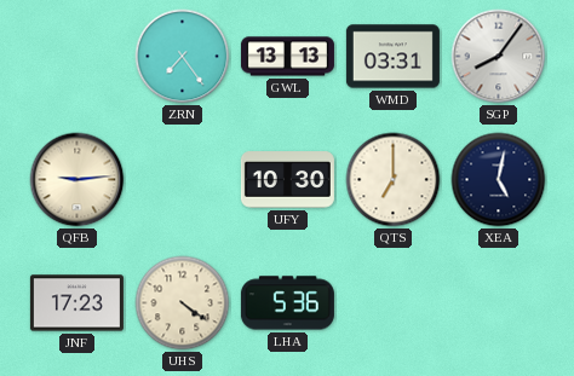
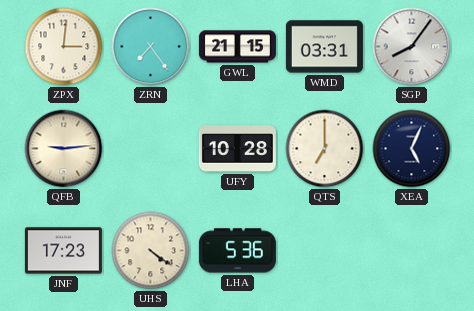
ZPX: none -> 3:01 (64, 47)
GWL: 13:13 -> 21:15 (237, 47)
UFY: 10:30 -> 10:28 (237, 149)
XEA: 5:02 -> 5:04 (412, 149)
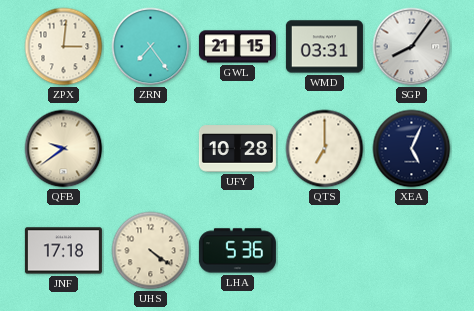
QFB: 9:14 -> 9:39 (64, 149)
JNF: 17:23 -> 17:18 (63, 251)
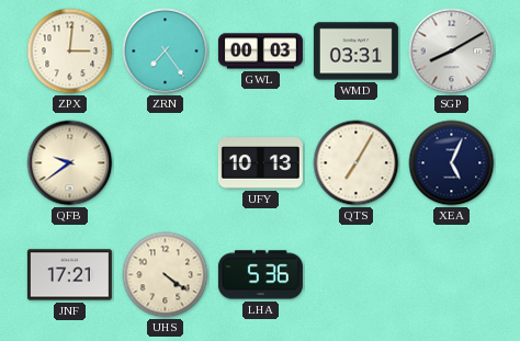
GWL: 21:15 -> 00:03 (260, 52)
SGP: 8:06 -> 8:10 (452, 52)
UFY: 10:28 -> 10:13 (260, 163)
QTS: 7:00 -> 7:05 (357, 163)
JNF: 17:18 -> 17:21 (69, 275)
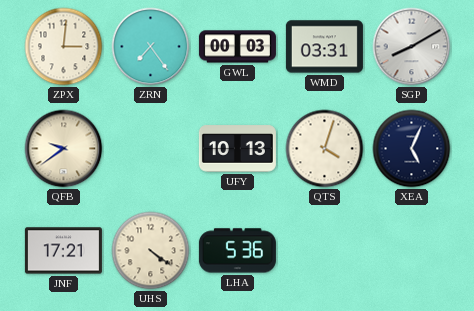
QTS: 7:05 -> 4:03 (325, 149)
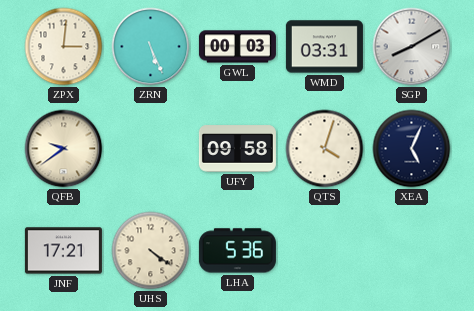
ZRN: 7:24 -> 5:26 (151, 47)
UFY: 10:13 -> 09:58 (237, 149)
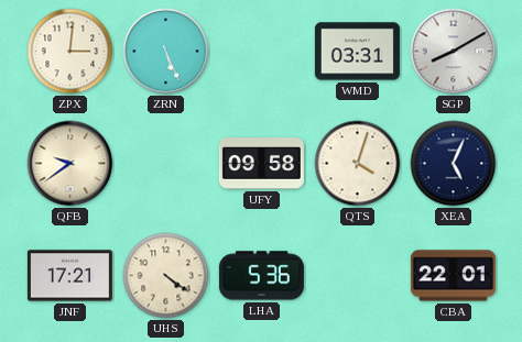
GWL: 00:03 -> none (237, 47)
CBA: none -> 22:01 (453, 276)
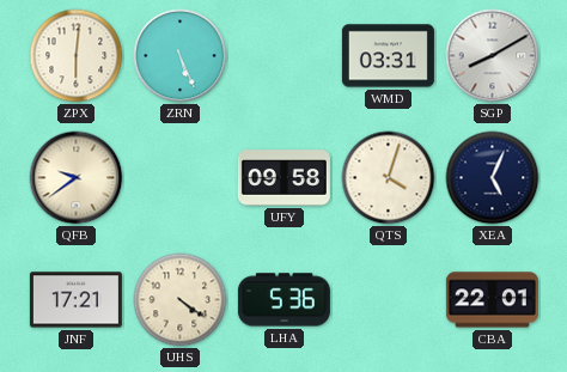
ZPX: 3:01 -> 6:01 (77, 56)
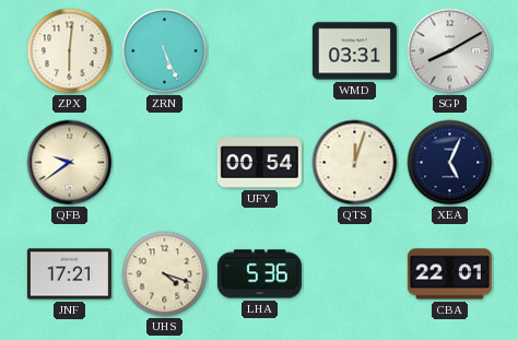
UFY: 09:58 -> 00:54 (259, 163)
QTS: 4:03 -> 12:03 (355, 163)
UHS: 4:21 -> 4:18 (165, 274)
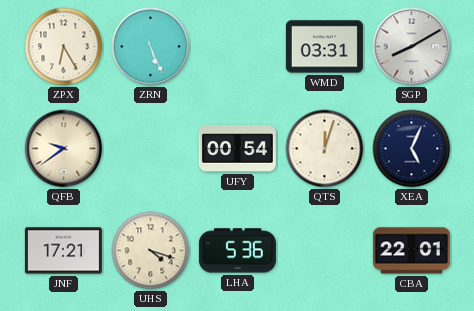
ZPX: 6:01 -> 6:25 (64, 47)
